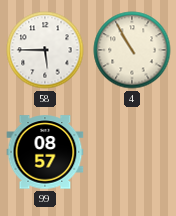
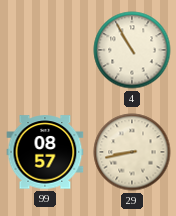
58: 5:45 -> none (45, 50)
29: none -> 8:43 (132, 152)
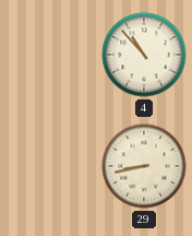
4: 10:55 -> 10:53 (144, 55)
99: 08:57 -> none (45, 152)
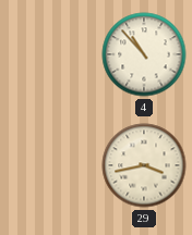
29: 8:43 -> 3:43 (144, 165)
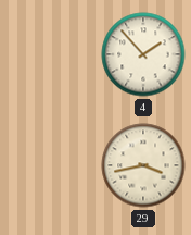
4: 10:53 -> 1:53 (143, 54)
